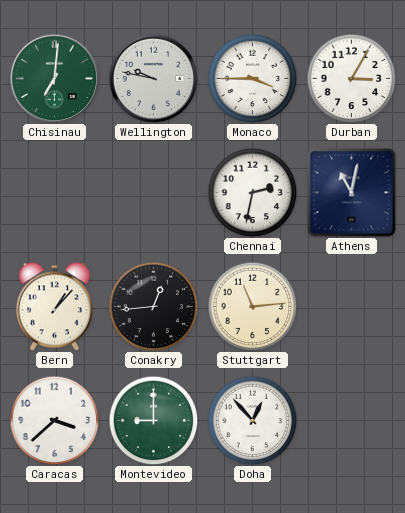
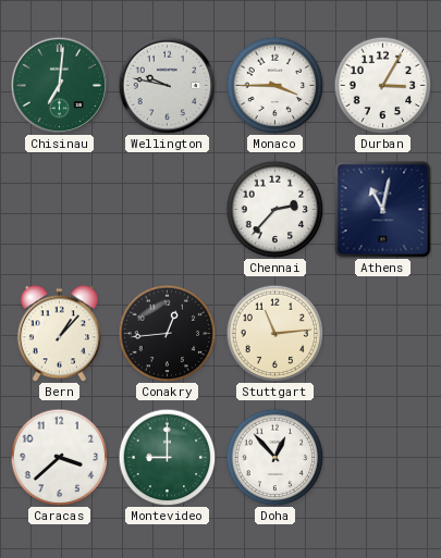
Chennai: 2:32 -> 2:37 (274, 209)
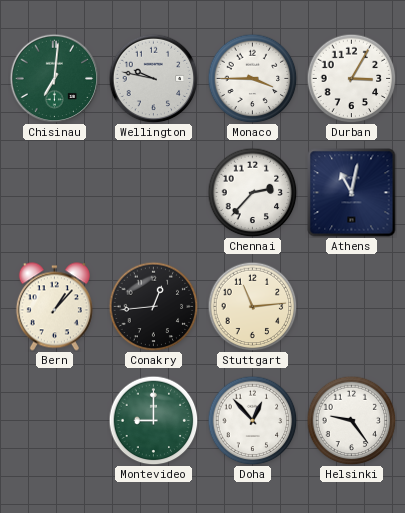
Caracas: 3:38 -> none (59, 457)
Helsinki: none -> 9:24 (351, 420)
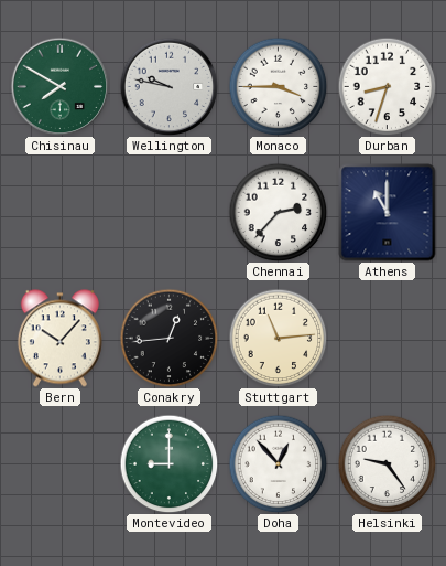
Chisinau: 7:01 -> 7:50 (59, 86)
Durban: 3:05 -> 8:33 (387, 86)
Athens: 11:02 -> 11:00 (388, 213)
Bern: 1:07 -> 10:07 (59, 339)
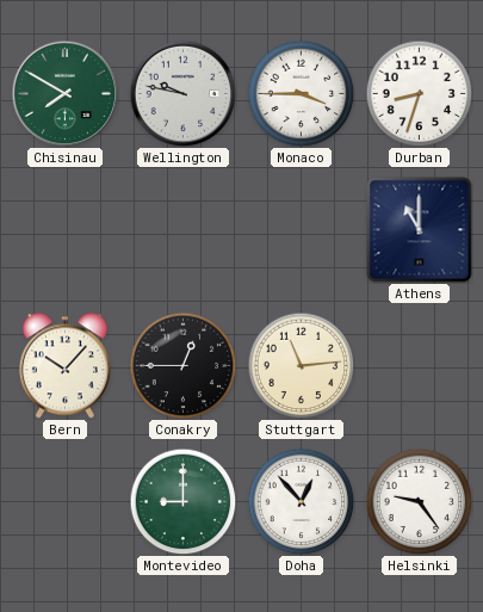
Chennai: 2:37 -> none (278, 212)
Conakry: 12:44 -> 12:45 (182, 365)
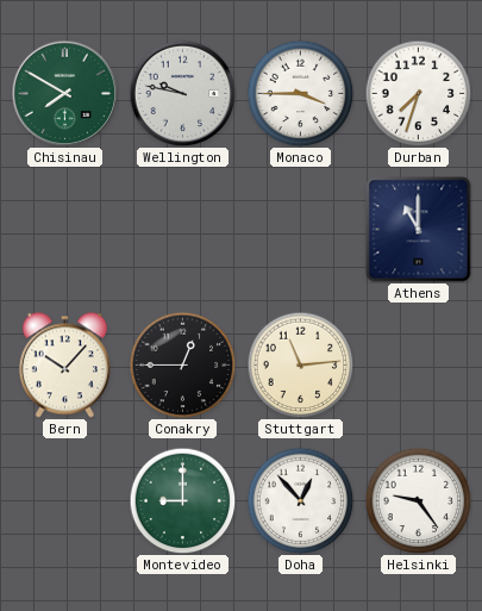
Durban: 8:33 -> 7:33 (418, 93)
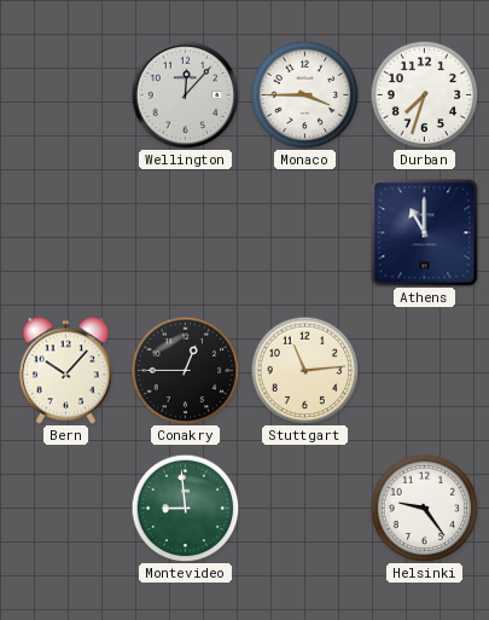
Chisinau: 7:50 -> none (64, 93)
Wellington: 9:47 -> 12:07 (185, 94)
Montevideo: 9:00 -> 8:59 (185, 508)
Doha: 12:53 -> none (300, 500)
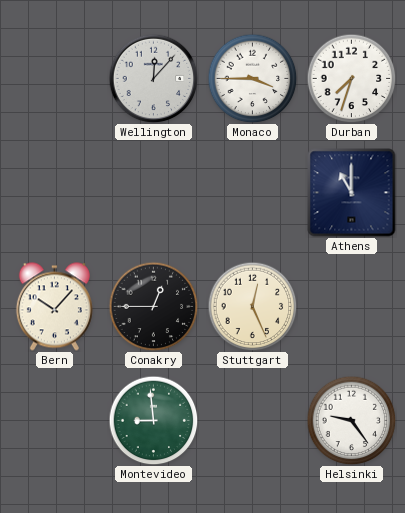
Stuttgart: 11:14 -> 12:26 (252, 306)
